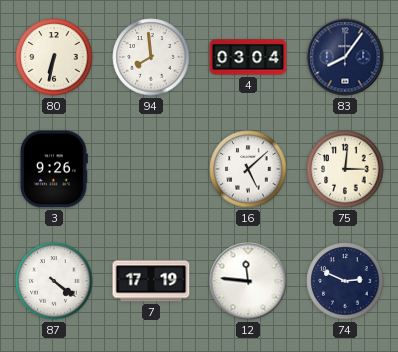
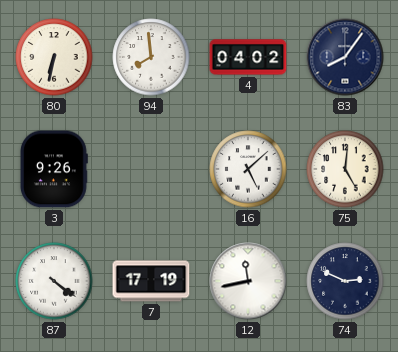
4: 03:04 -> 04:02 (248, 57)
75: 3:01 -> 5:01 (345, 169)
12: 11:46 -> 11:43 (248, 281)
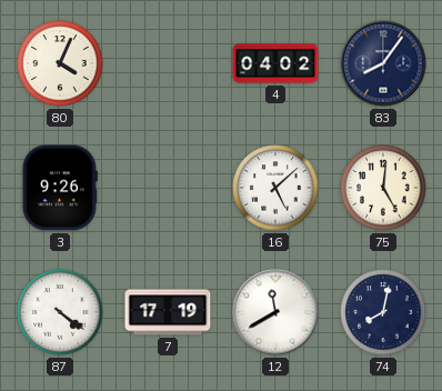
80: 6:32 -> 4:04 (60, 63)
94: 7:59 -> none (151, 57)
12: 11:43 -> 11:40 (275, 312)
74: 2:49 -> 8:02 (383, 312)
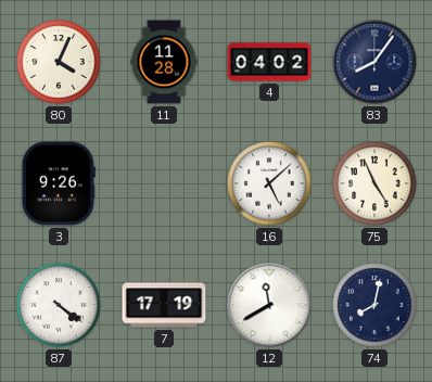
11: none -> 11:28 (164, 62)
75: 5:01 -> 4:56 (374, 183)
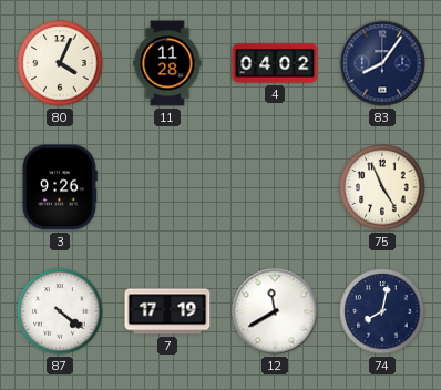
16: 5:08 -> none (269, 183)
